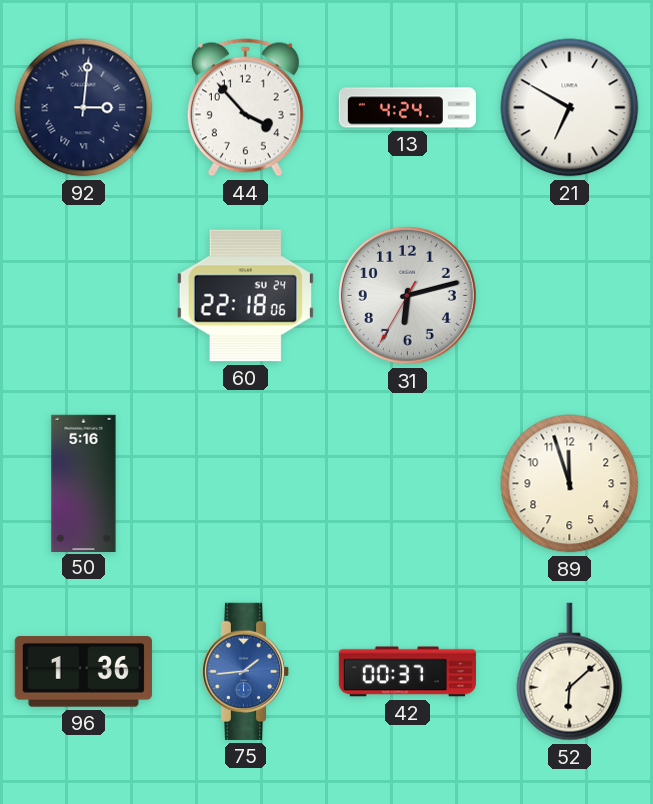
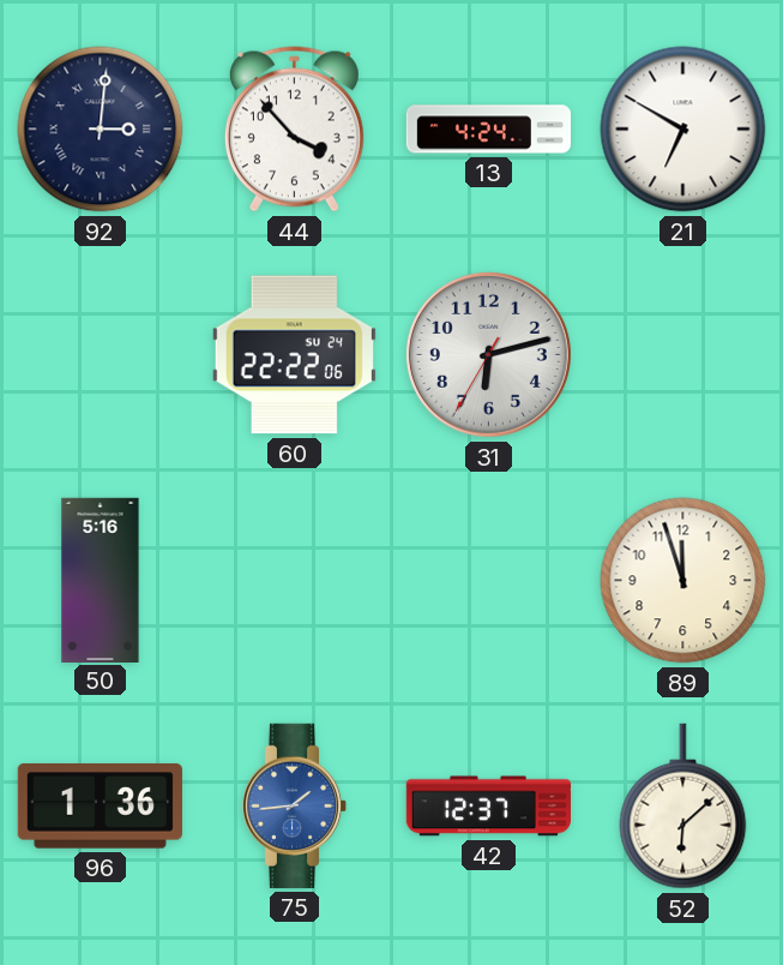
60: 22:18 -> 22:22 (294, 355)
42: 00:37 -> 12:37 (488, 807)
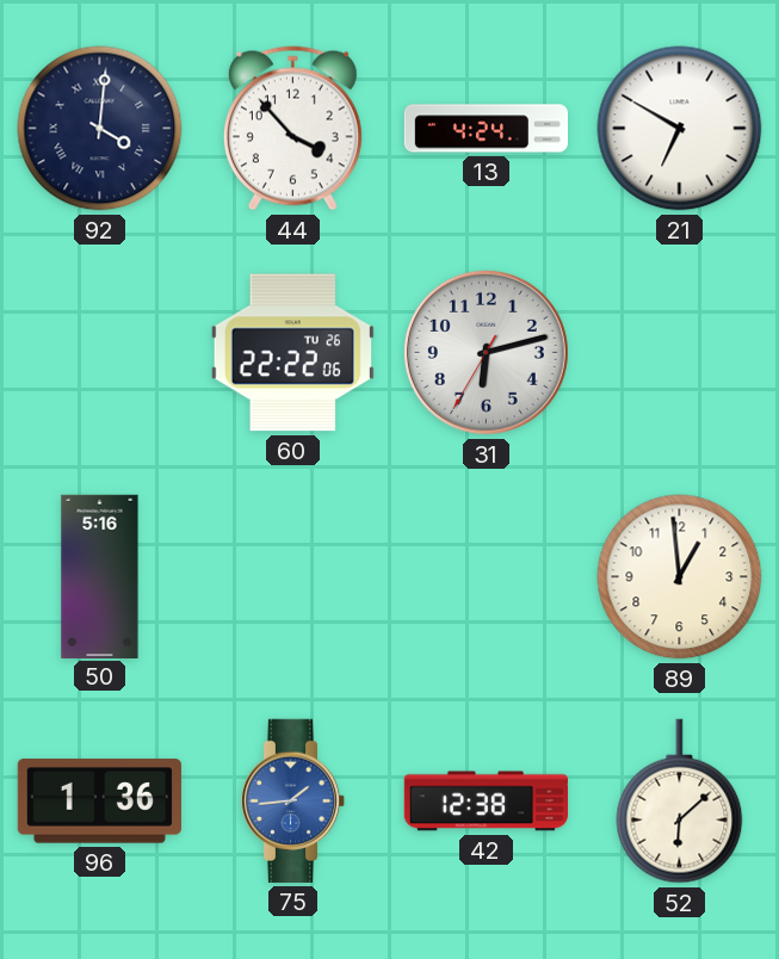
92: 3:01 -> 4:01 (100, 129)
60 date: SU 24 -> TU 26 (292, 353)
89: 11:57 -> 12:59 (680, 577)
42: 12:37 -> 12:38 (486, 802)
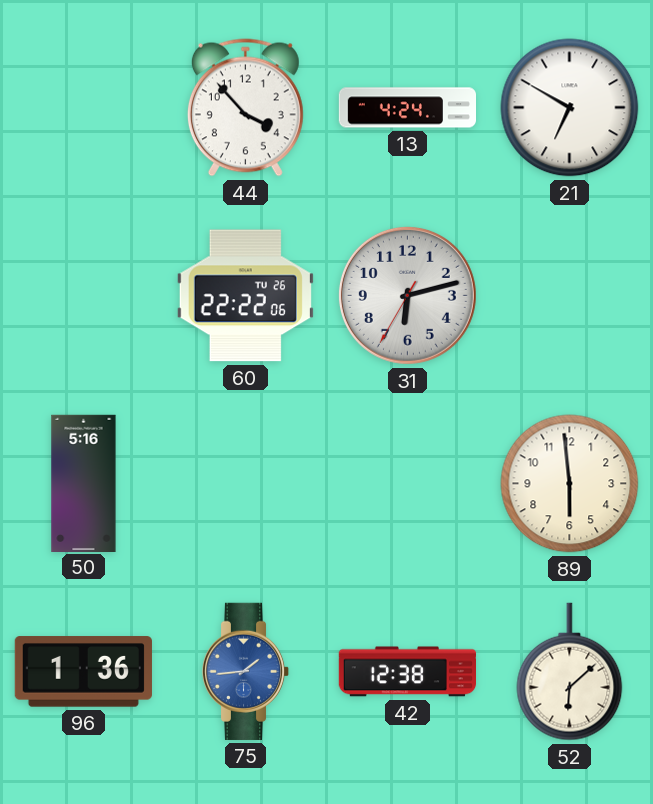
92: 4:01 -> none (100, 129)
89: 12:59 -> 5:59 (570, 484)
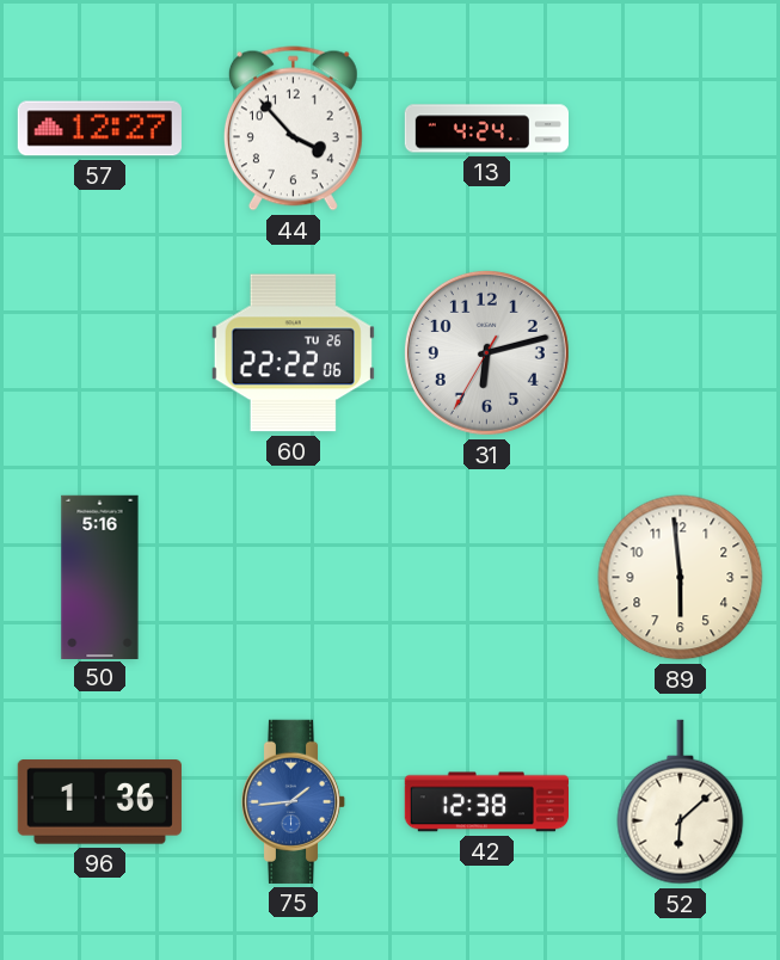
57: none -> 12:27 (99, 129)
21: 6:50 -> none (570, 108)
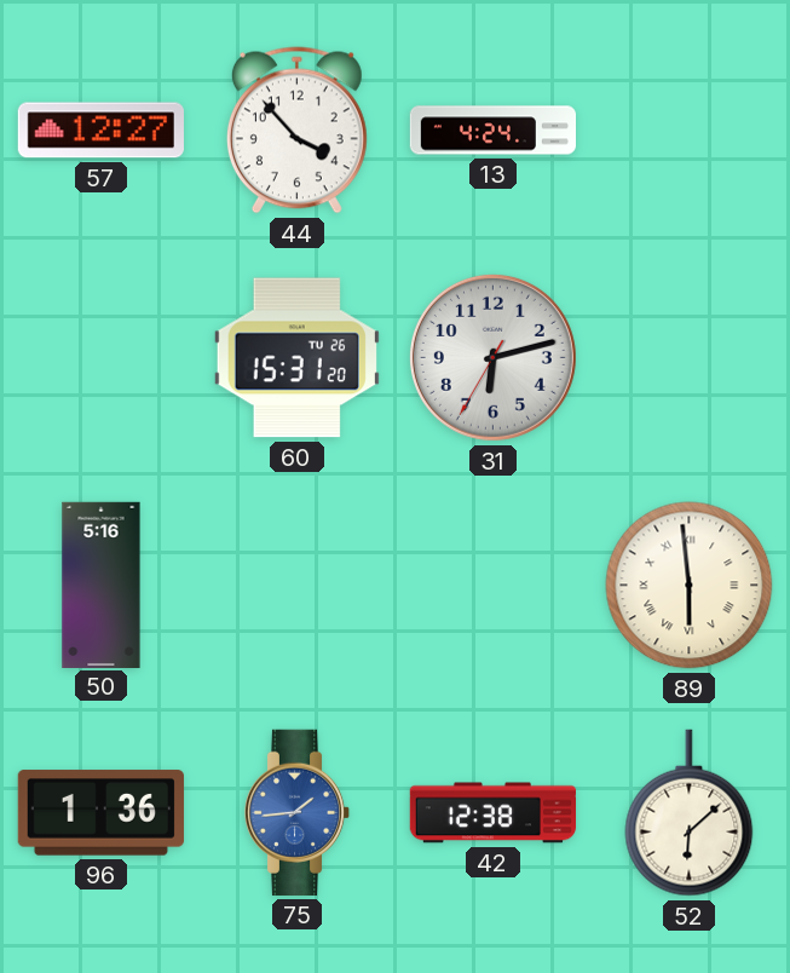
60: 22:22 -> 15:31 (296, 358)
89 numerals: Arabic -> Roman (690, 586)
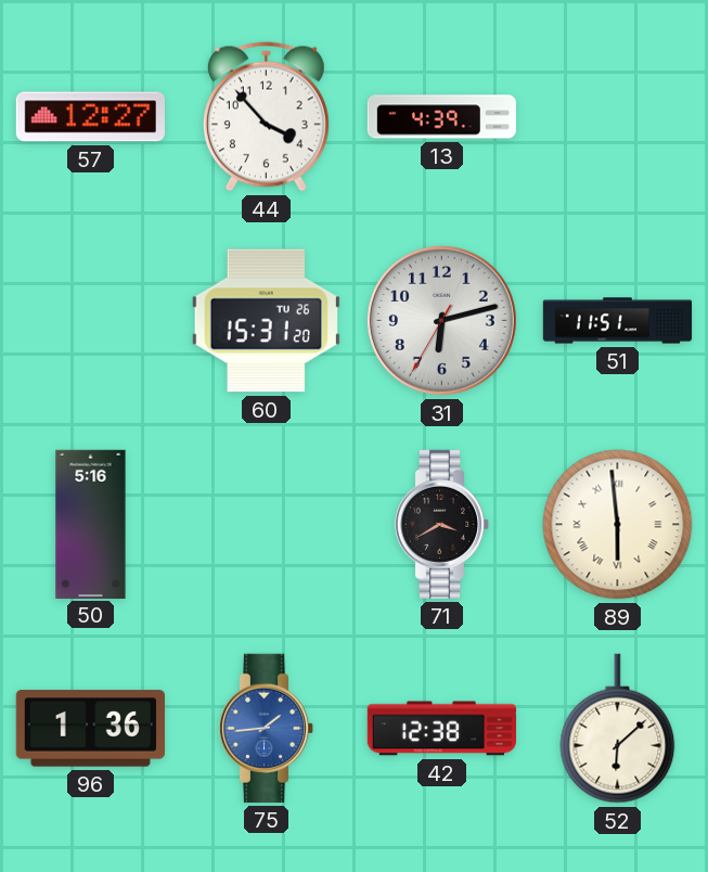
13: 4:24 -> 4:39 (441, 117)
51: none -> 11:51 (618, 321)
71: none -> 3:40 (442, 524)
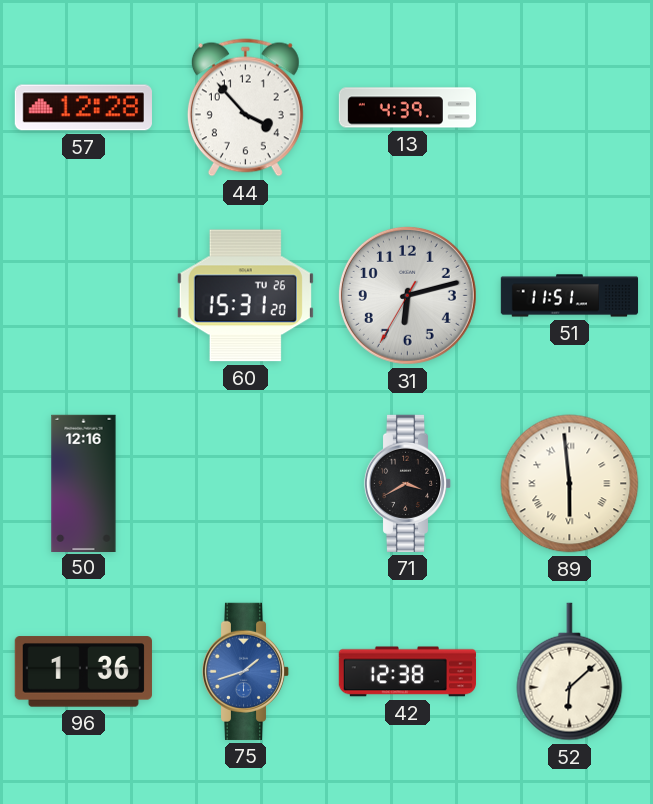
57: 12:27 -> 12:28 (83, 108)
50: 5:16 -> 12:16 (84, 483)
75: 1:44 -> 1:42 (246, 671)
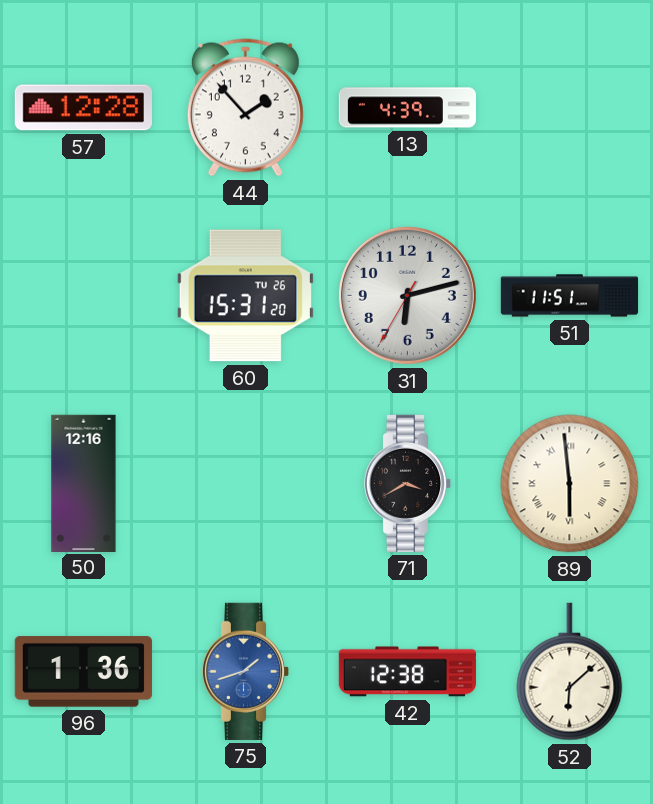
44: 3:53 -> 1:53 (245, 108)
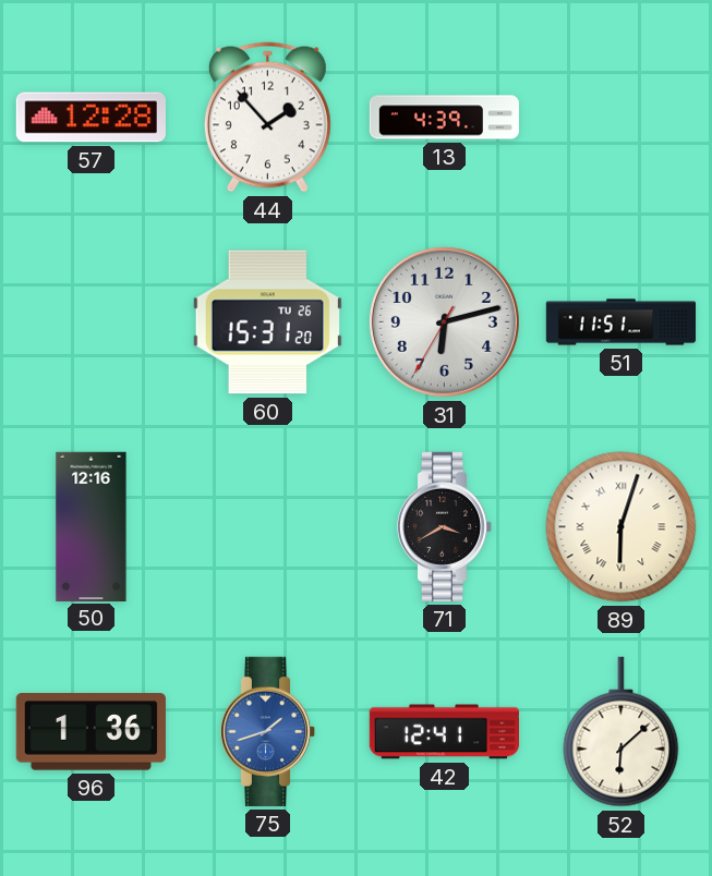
89: 5:59 -> 6:03 (622, 527)
42: 12:38 -> 12:41 (444, 732)
